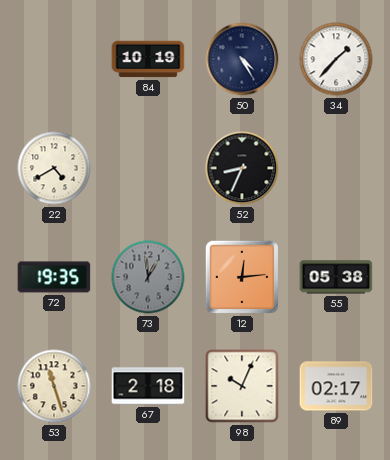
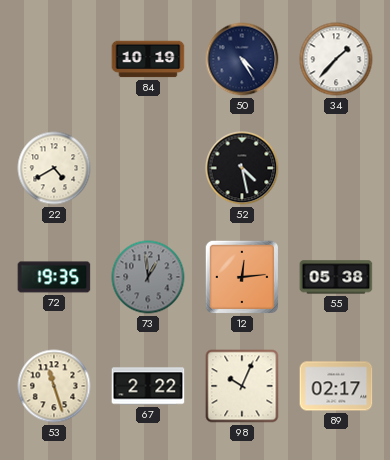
52: 8:34 -> 4:28 (242, 168)
67: 2:18 -> 2:22 (148, 386)
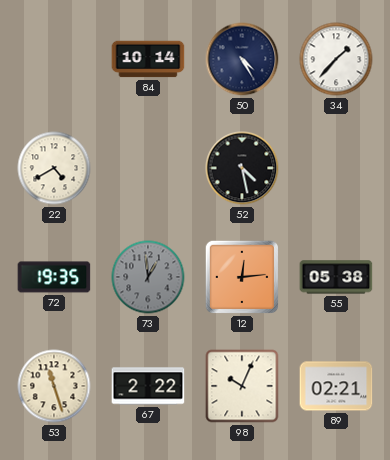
84: 10:19 -> 10:14 (148, 59)
89: 02:17 -> 02:21 (336, 386)
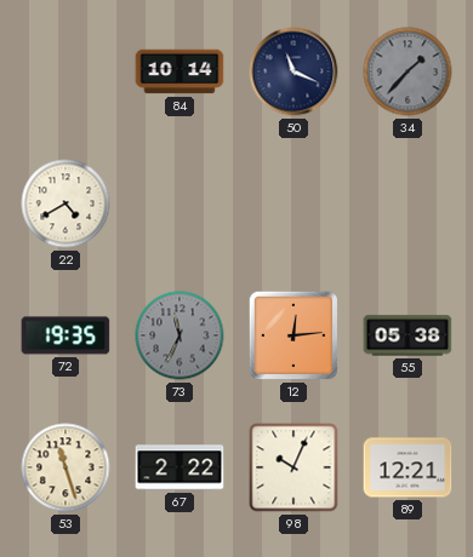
50: 4:25 -> 11:19 (294, 71)
34 dial: white -> grey (408, 71)
52: 4:28 -> none (242, 168)
73: 12:59 -> 11:34 (179, 335)
89: 02:21 -> 12:21 (408, 467)
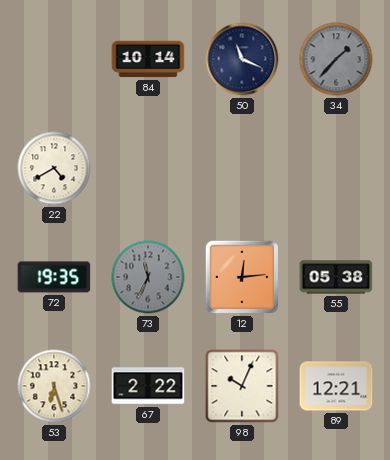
53: 11:27 -> 6:27 (54, 386)
